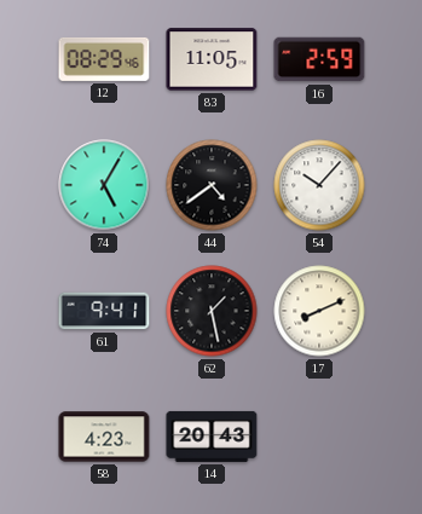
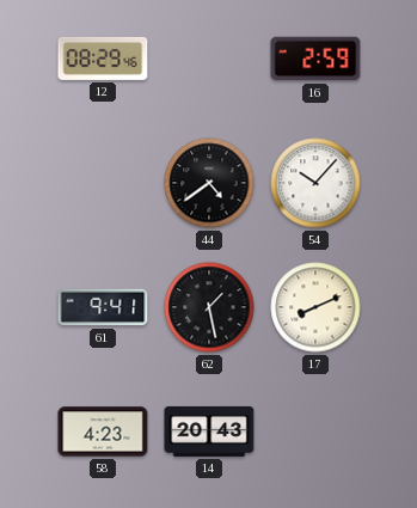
83: 11:05 -> none (212, 59)
74: 5:05 -> none (104, 185)
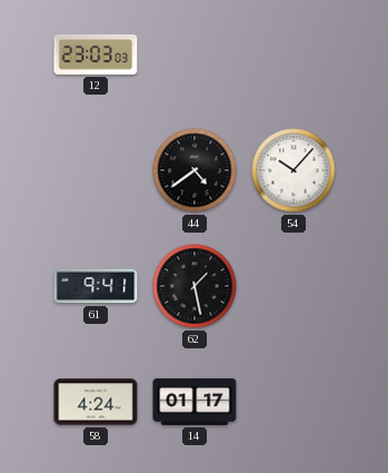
12: 08:29 -> 23:03 (96, 55)
16: 2:59 -> none (315, 59)
17: 8:11 -> none (315, 307)
58: 4:23 -> 4:24 (96, 402)
14: 20:43 -> 01:17 (195, 402)
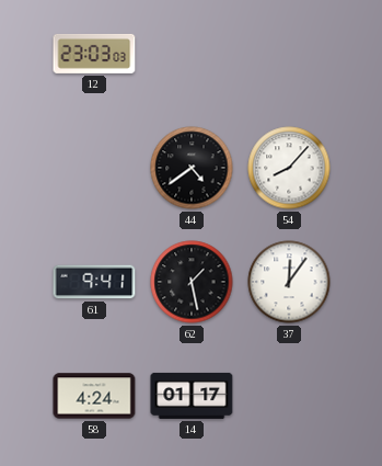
54: 10:07 -> 8:07 (289, 168)
37: none -> 12:06 (289, 282)
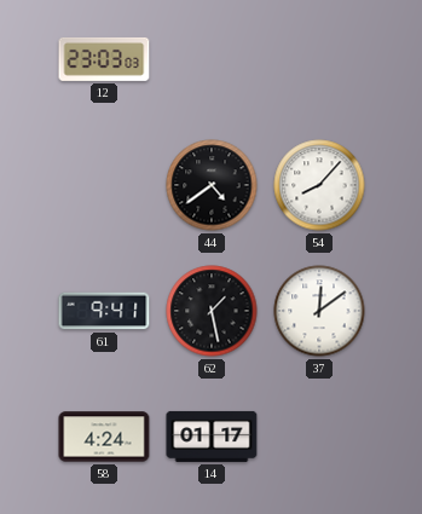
37: 12:06 -> 12:09 (319, 311)
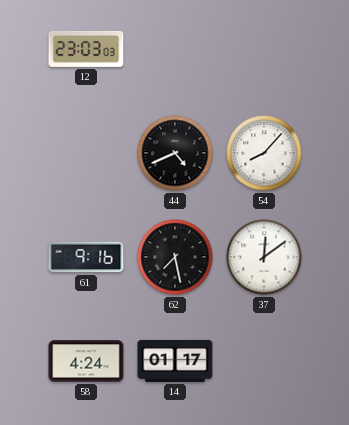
44: 4:39 -> 4:41 (175, 153)
61: 9:41 -> 9:16 (86, 257)
62: 1:28 -> 7:28 (175, 257)
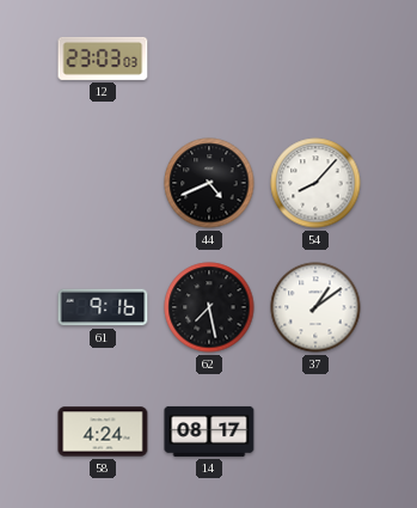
37: 12:09 -> 1:09 (315, 307)
14: 01:17 -> 08:17 (209, 432)
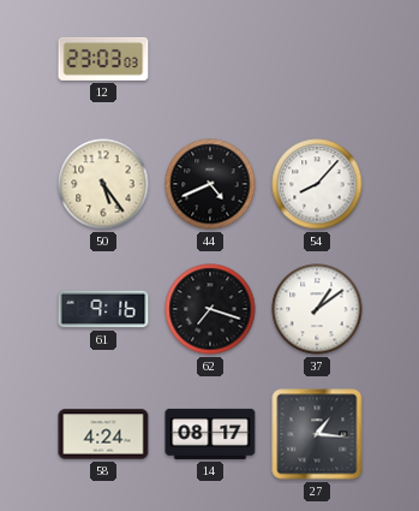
50: none -> 5:24 (103, 184)
62: 7:28 -> 7:18 (210, 309)
27: none -> 1:16 (317, 434)
